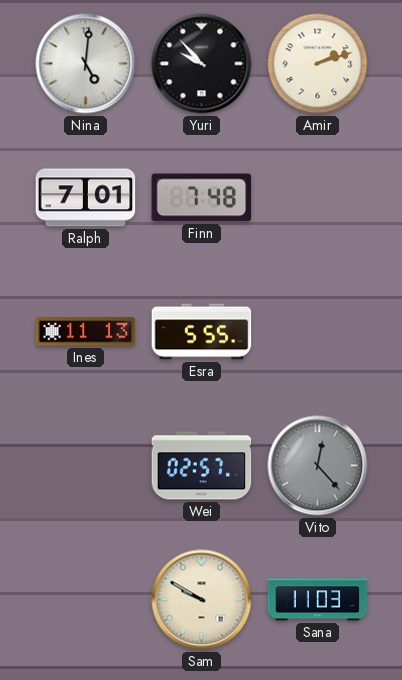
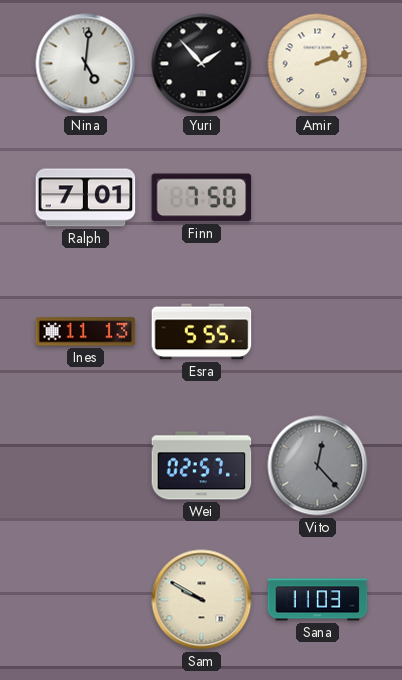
Yuri: 9:53 -> 1:53 (202, 64)
Finn: 7:48 -> 7:50 (202, 198)
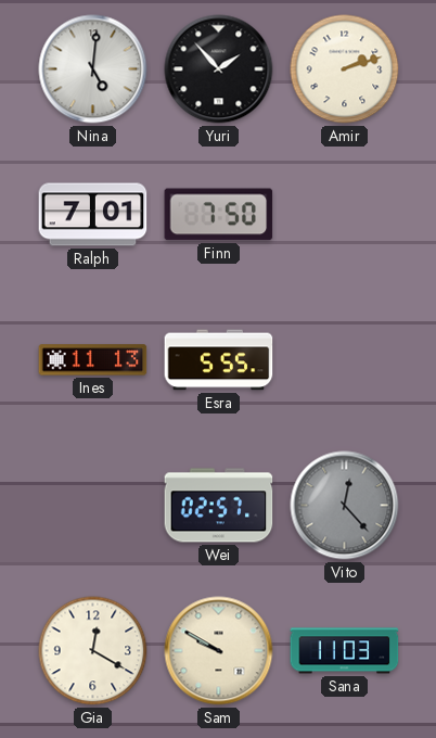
Gia: none -> 12:20 (93, 651)
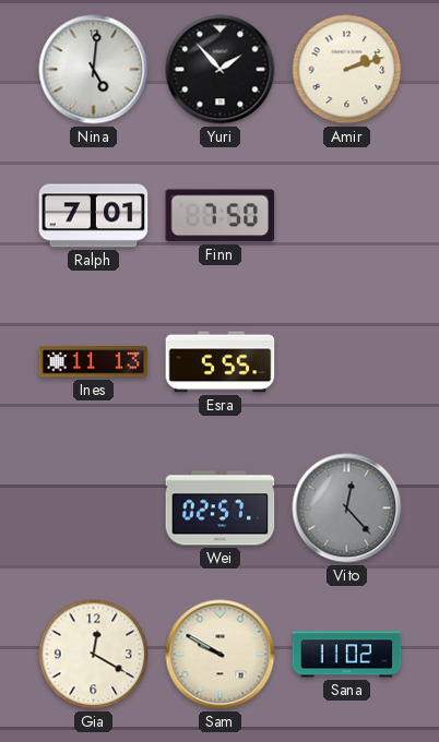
Sana: 11:03 -> 11:02 (347, 655)
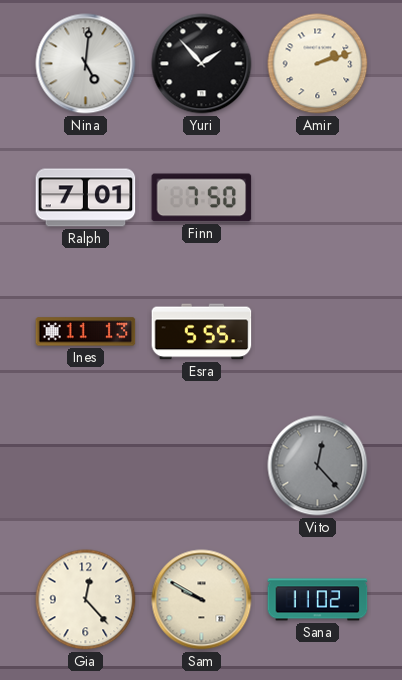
Wei: 02:57 -> none (221, 508)
Gia: 12:20 -> 12:23 (86, 600)
